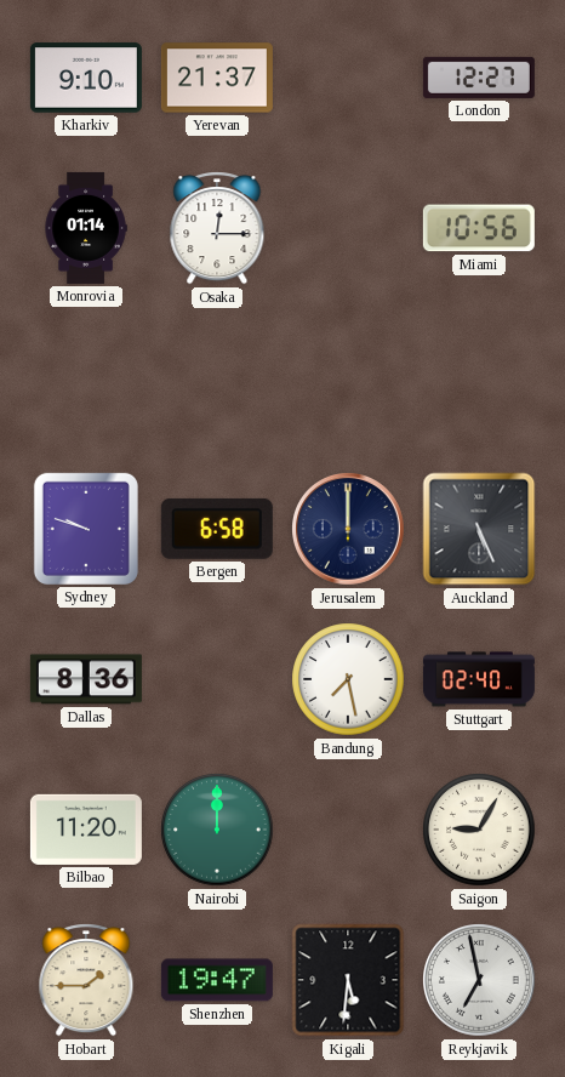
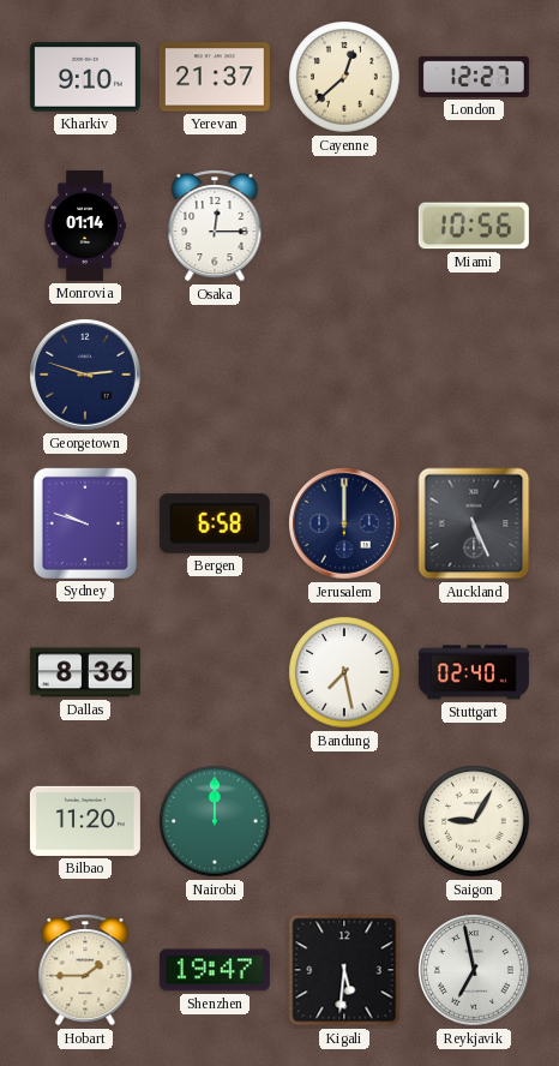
Cayenne: none -> 12:38 (344, 77)
Georgetown: none -> 2:48 (86, 376)
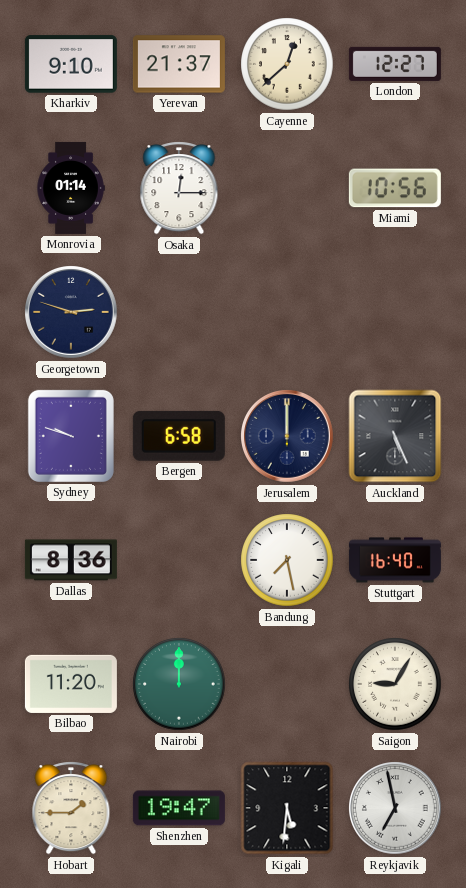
Stuttgart: 02:40 -> 16:40 (395, 560)
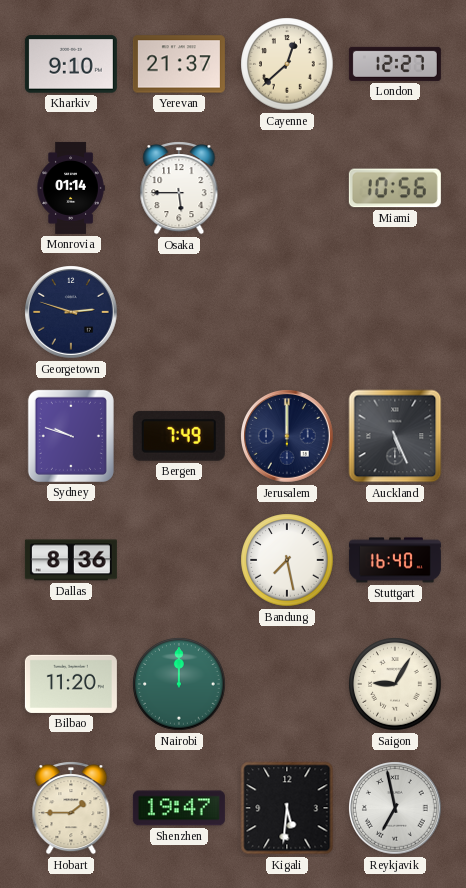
Osaka: 12:15 -> 5:45 (179, 188)
Bergen: 6:58 -> 7:49 (179, 436)
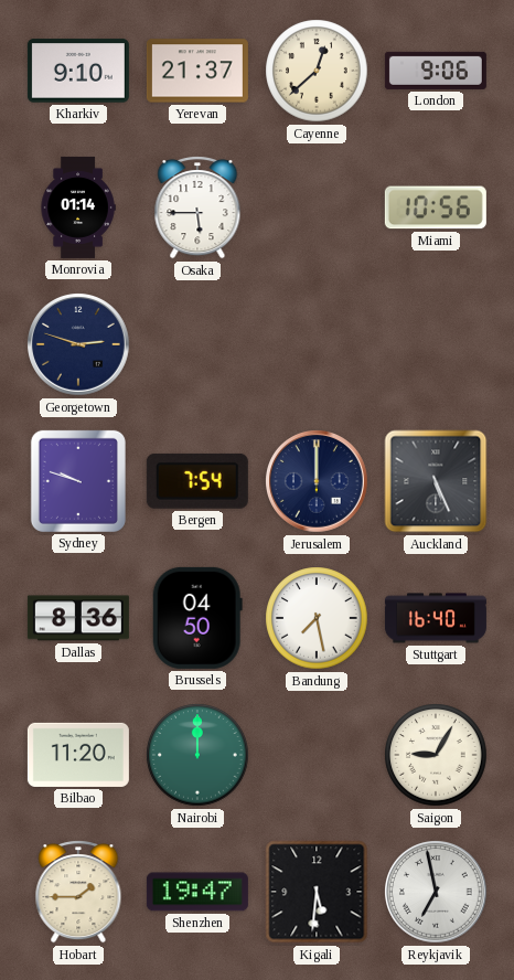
London: 12:27 -> 9:06 (436, 71)
Bergen: 7:49 -> 7:54 (197, 481)
Brussels: none -> 04:50 (197, 618)
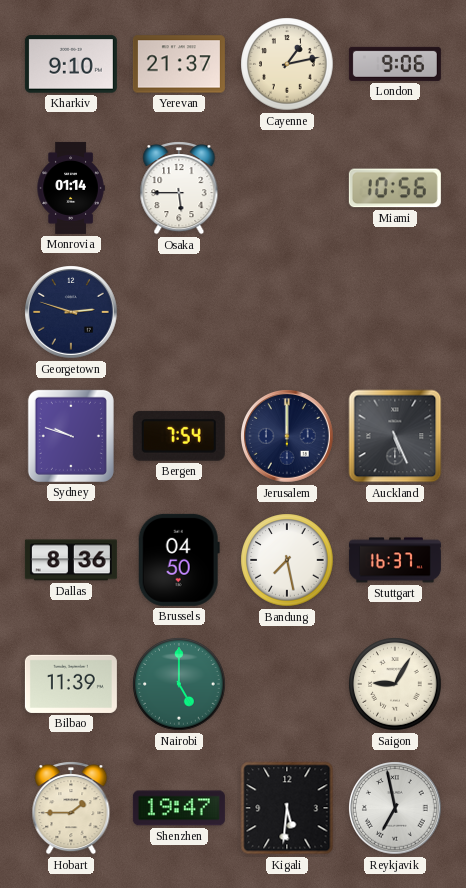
Cayenne: 12:38 -> 1:13 (287, 64)
Stuttgart: 16:40 -> 16:37 (395, 560)
Bilbao: 11:20 -> 11:39 (71, 684)
Nairobi: 12:00 -> 5:00 (179, 684)
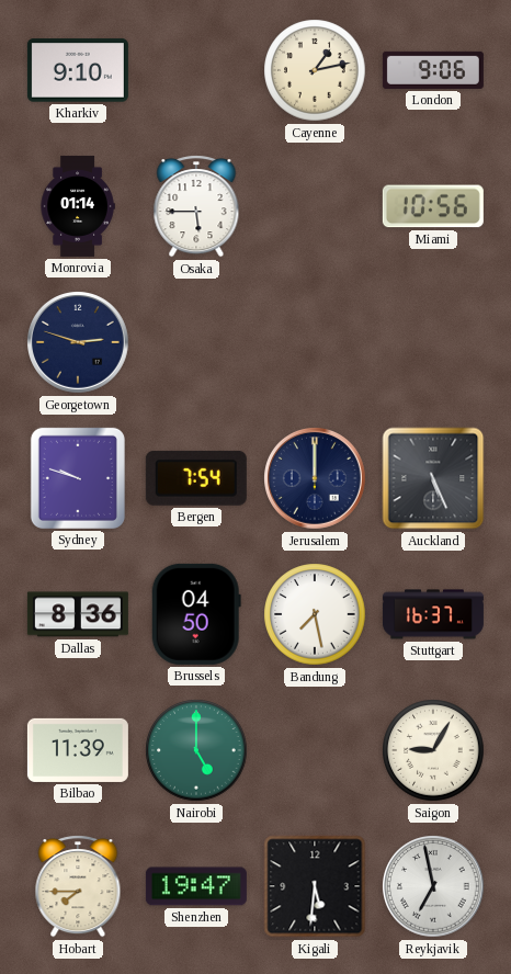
Yerevan: 21:37 -> none (179, 64)
Hobart: 1:45 -> 7:45 (78, 886)
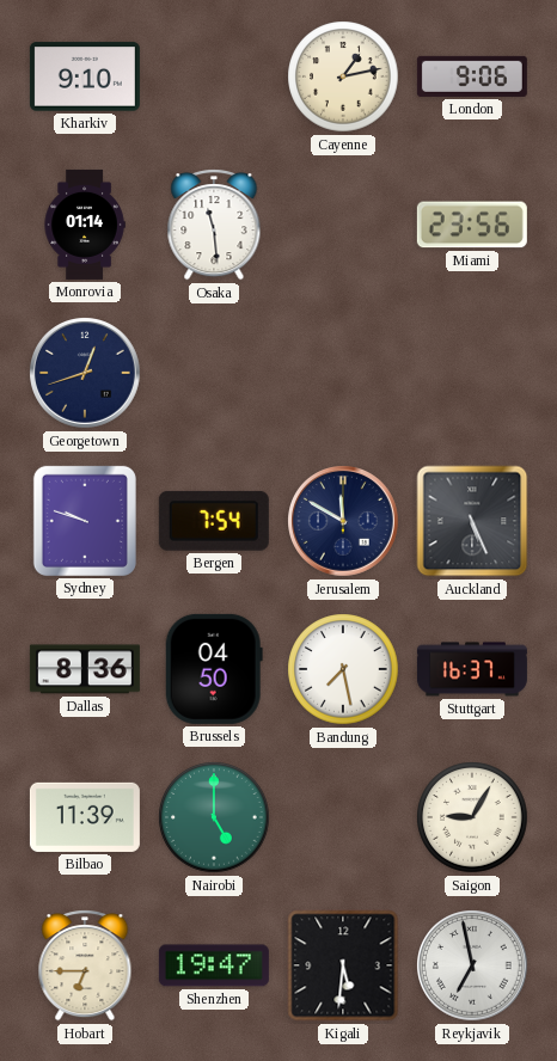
Osaka: 5:45 -> 11:29 (214, 225)
Miami: 10:56 -> 23:56 (472, 225)
Georgetown: 2:48 -> 12:42 (86, 374)
Jerusalem: 12:00 -> 11:50 (344, 522)
Hobart: 7:45 -> 6:45 (85, 965)
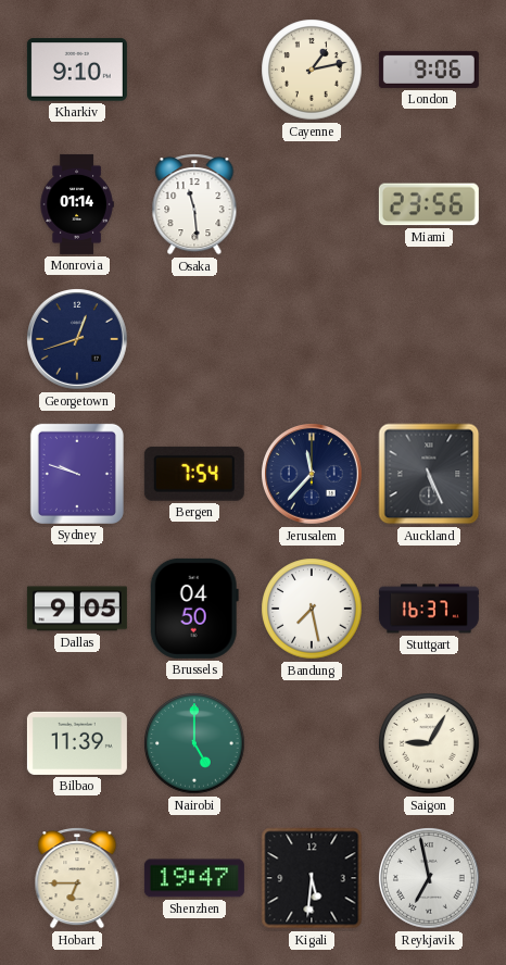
Jerusalem: 11:50 -> 11:37 (313, 475)
Dallas: 8:36 -> 9:05 (77, 609)
